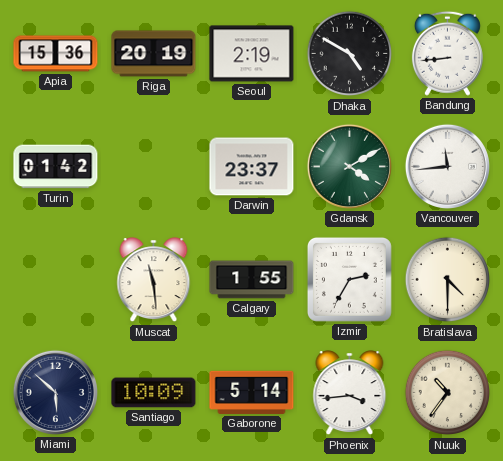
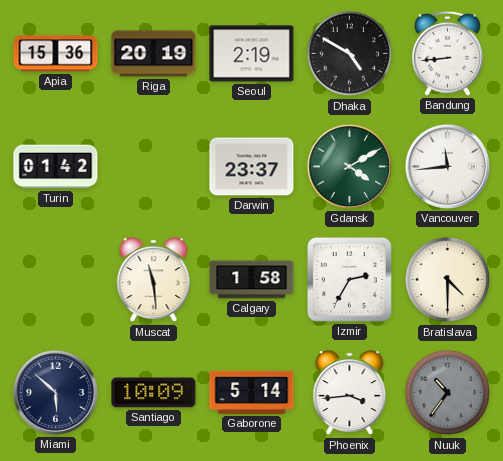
Calgary: 1:55 -> 1:58 (252, 280)
Nuuk dial: cream -> grey (448, 393)
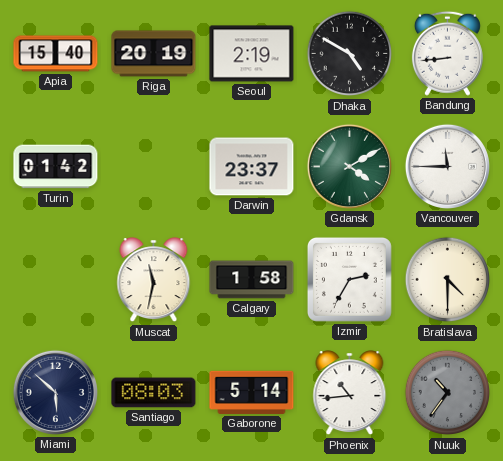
Apia: 15:36 -> 15:40 (56, 54)
Vancouver: 11:44 -> 11:45 (447, 166)
Muscat: 11:29 -> 11:32 (154, 280)
Santiago: 10:09 -> 08:03 (154, 393)
Phoenix: 3:44 -> 10:44 (350, 393)
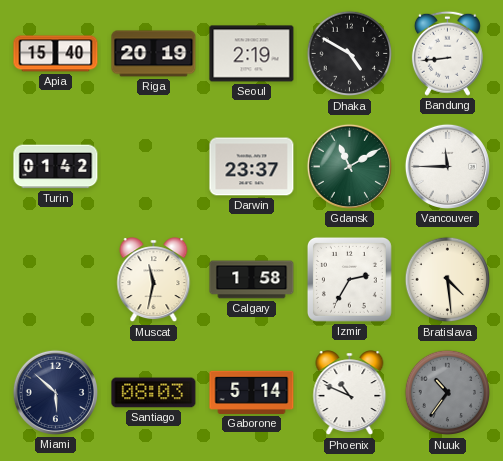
Gdansk: 4:10 -> 11:10 (349, 166)
Bratislava: 4:30 -> 4:29 (448, 280)
Phoenix: 10:44 -> 10:49 (350, 393)
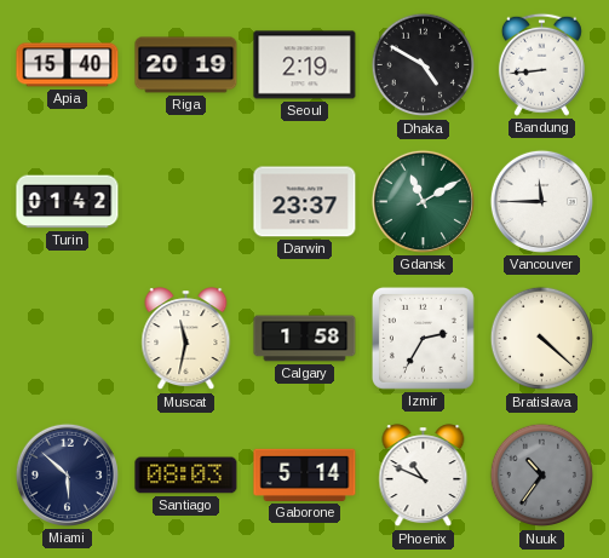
Bratislava: 4:29 -> 4:22 (542, 339)
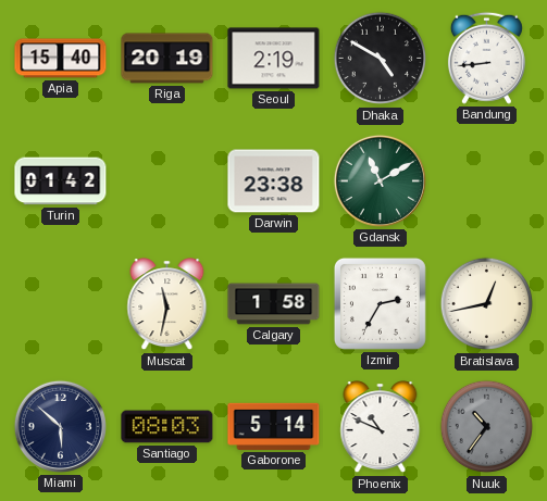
Darwin: 23:37 -> 23:38 (274, 181)
Vancouver: 11:45 -> none (541, 201)
Bratislava: 4:22 -> 12:43 (487, 304)
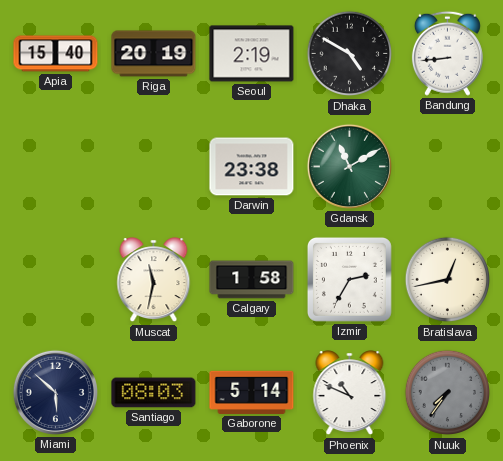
Turin: 01:42 -> none (61, 181)
Nuuk: 10:36 -> 7:36 (448, 393)
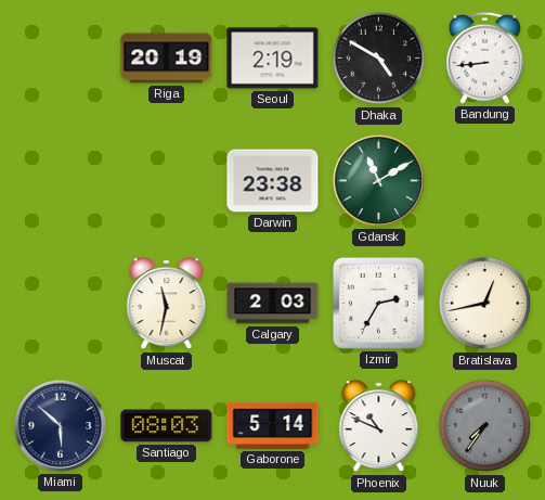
Apia: 15:40 -> none (56, 54)
Calgary: 1:58 -> 2:03 (273, 304)
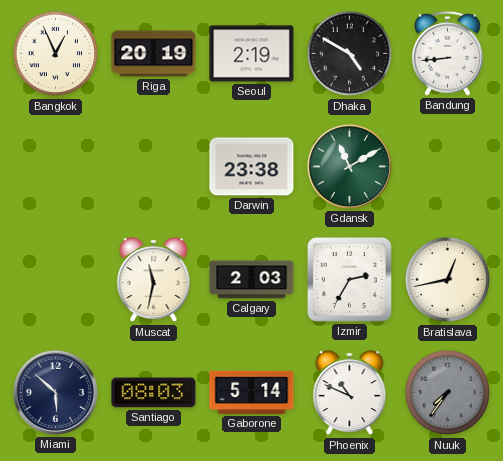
Bangkok: none -> 12:56 (56, 54)
